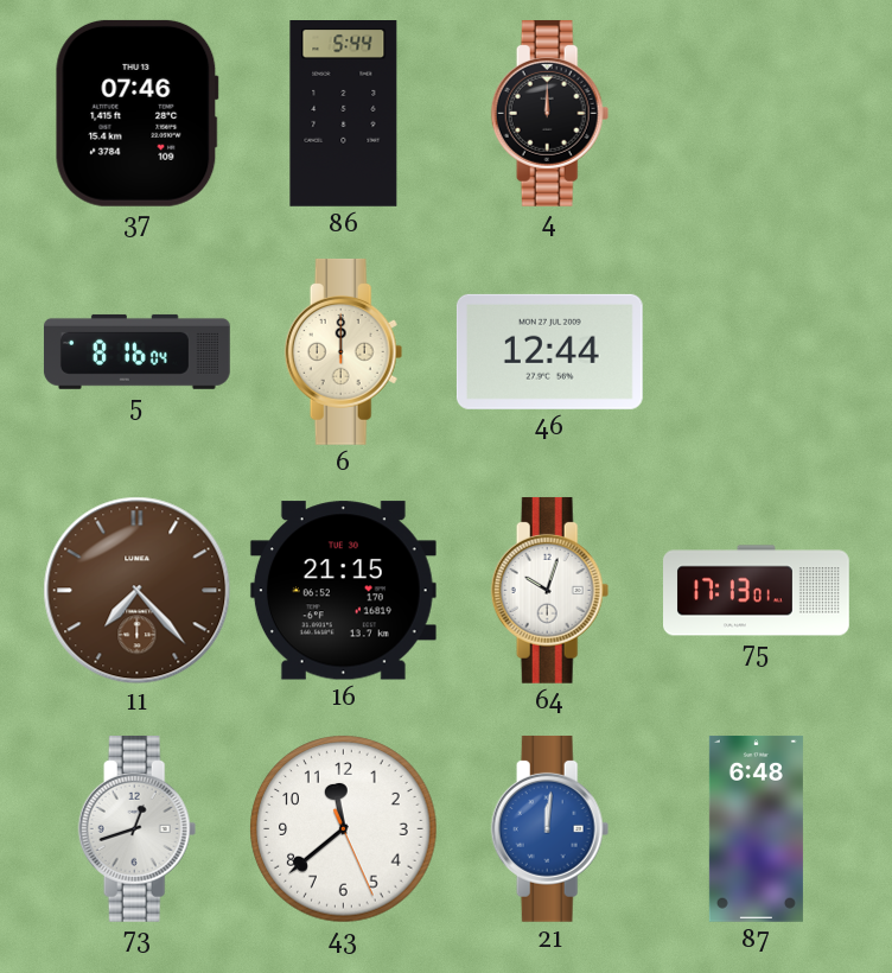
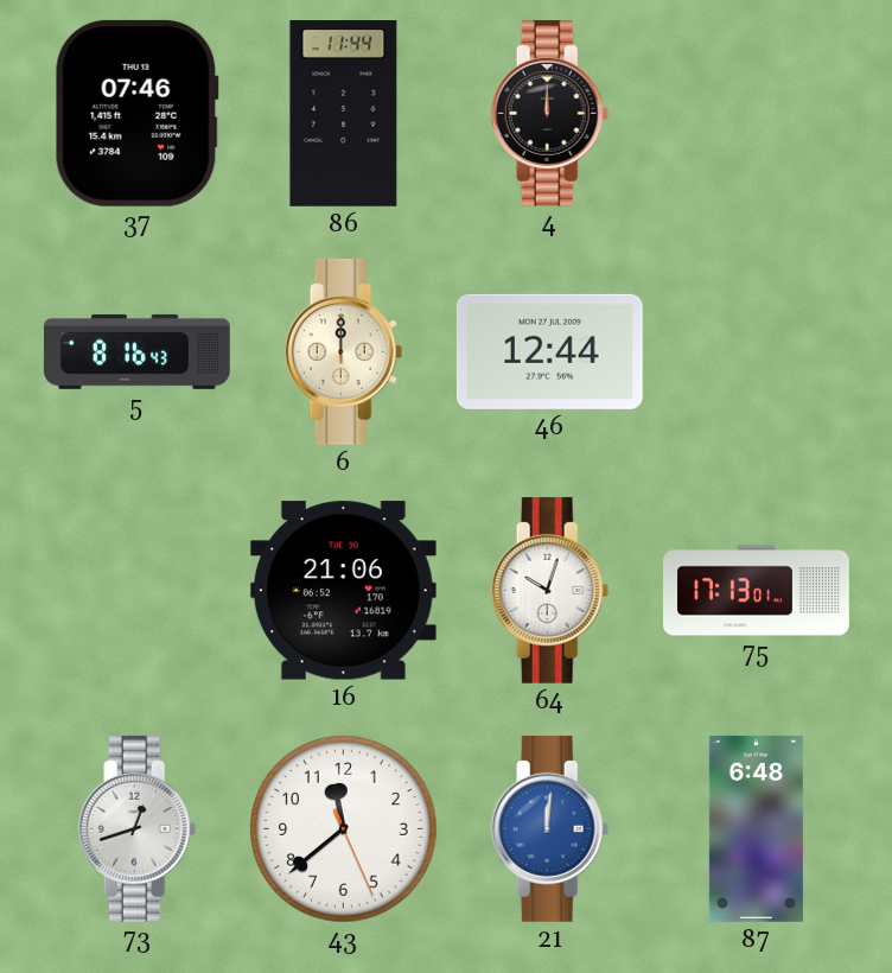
86: 5:44 -> 11:44 (344, 114)
5: 8:16:04 -> 8:16:43 (136, 351)
11: 7:23 -> none (138, 591)
16: 21:15 -> 21:06 (343, 591)
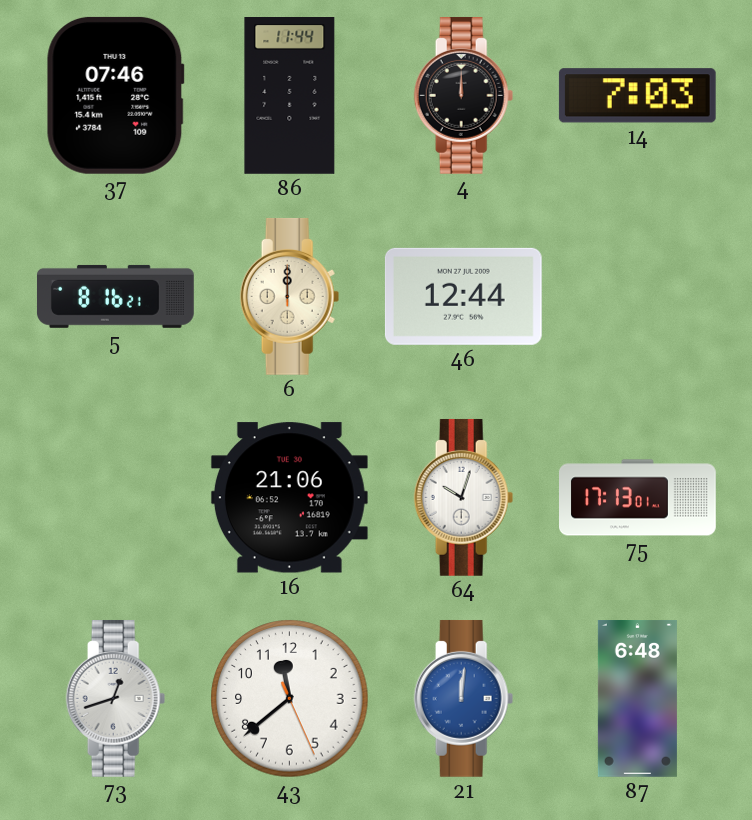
14: none -> 7:03 (637, 96)
5: 8:16:43 -> 8:16:21 (115, 296)
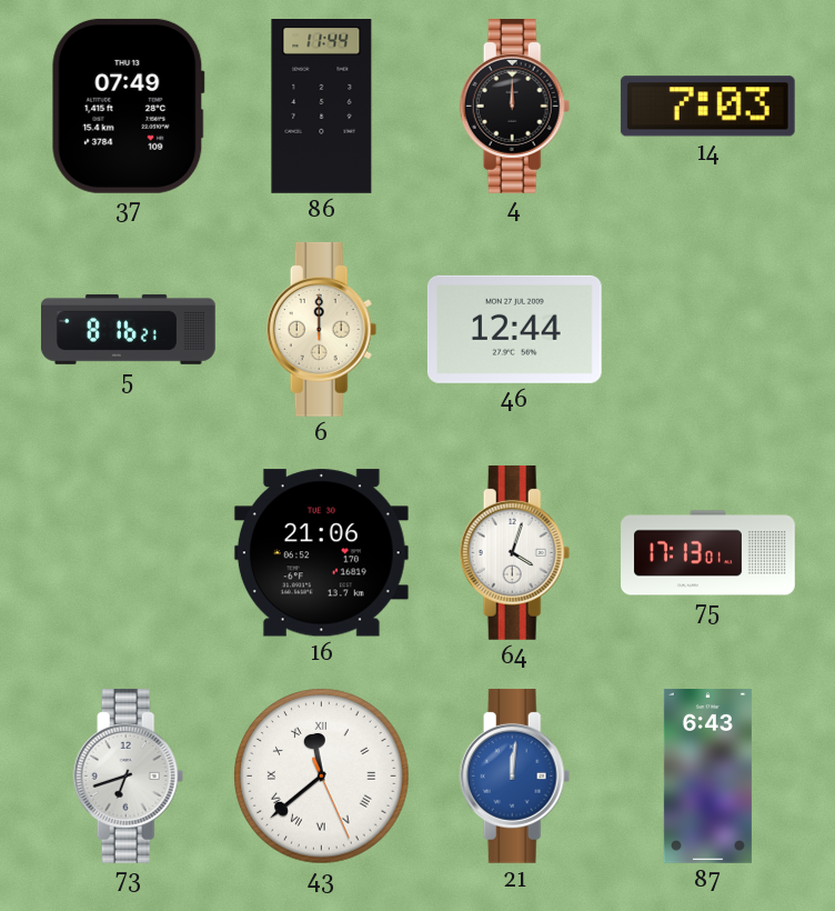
37: 07:46 -> 07:49 (128, 106)
64: 10:03 -> 4:03 (515, 552)
73: 12:42 -> 6:42 (129, 775)
43 numerals: Arabic -> Roman (322, 777)
87: 6:48 -> 6:43 (707, 777)
